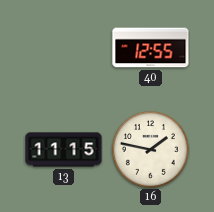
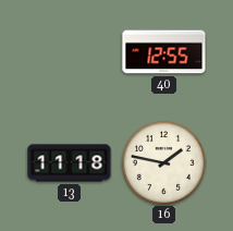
13: 11:15 -> 11:18 (70, 163)
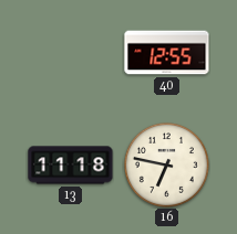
16: 1:47 -> 6:47 (166, 164)
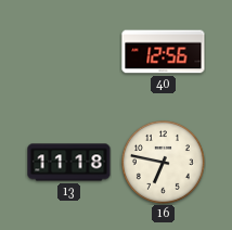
40: 12:55 -> 12:56 (164, 52)
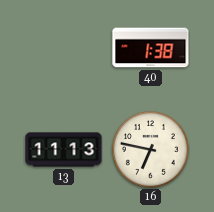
40: 12:56 -> 1:38 (151, 48)
13: 11:18 -> 11:13 (64, 150)
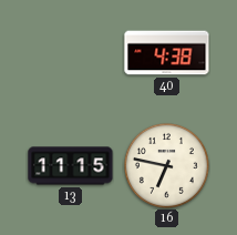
40: 1:38 -> 4:38 (167, 53)
13: 11:13 -> 11:15 (71, 166)
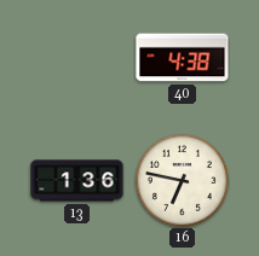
13: 11:15 -> 1:36 (77, 181)
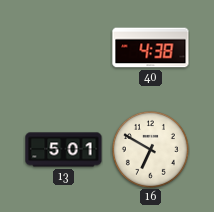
13: 1:36 -> 5:01 (64, 150)
16: 6:47 -> 6:50 (150, 149)
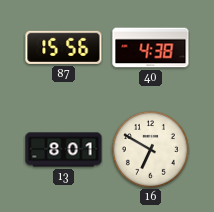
87: none -> 15:56 (64, 47)
13: 5:01 -> 8:01 (64, 150)
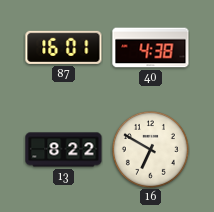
87: 15:56 -> 16:01 (64, 47)
13: 8:01 -> 8:22 (64, 150)
